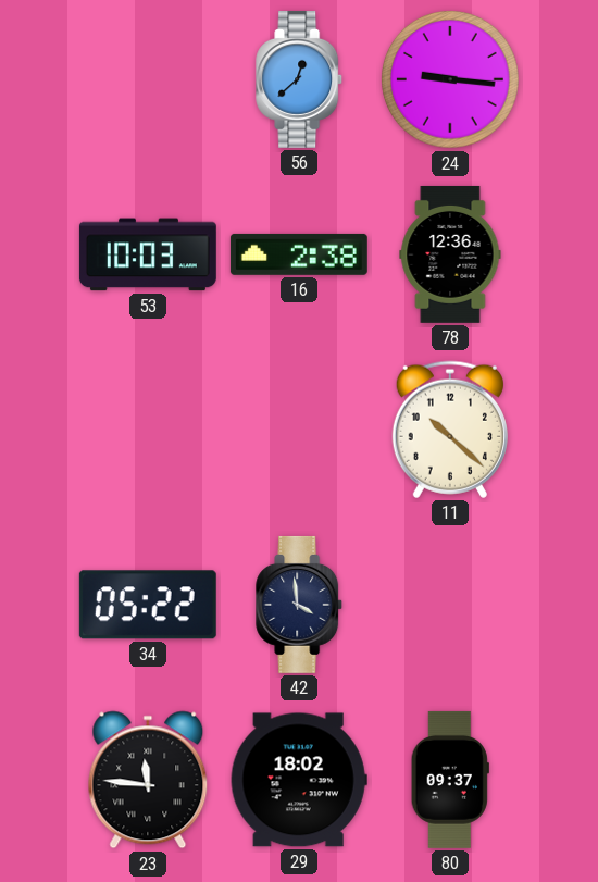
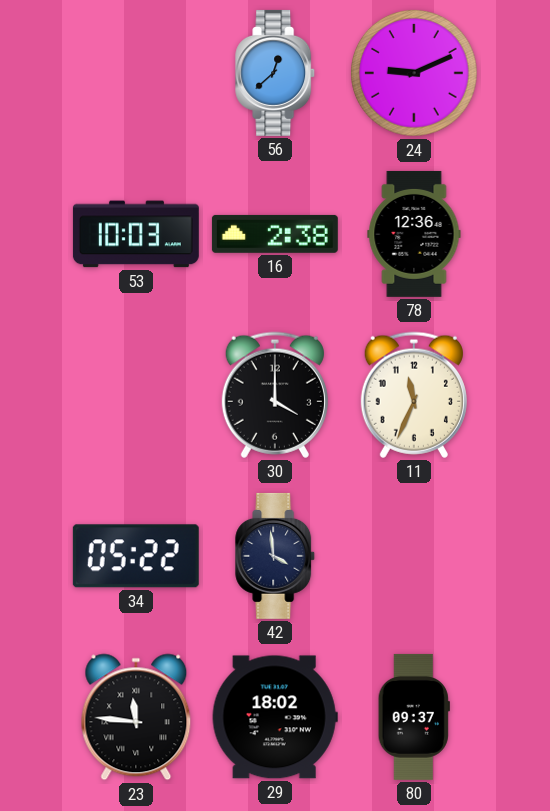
24: 9:16 -> 9:11 (414, 73)
30: none -> 4:00 (275, 395)
11: 10:22 -> 11:34 (414, 395)
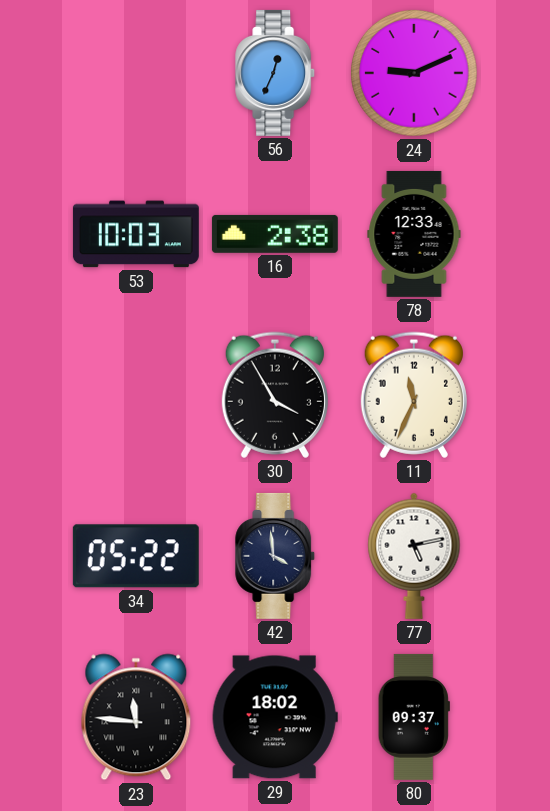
56: 12:38 -> 12:34 (276, 73)
78: 12:36 -> 12:33 (414, 234)
30: 4:00 -> 3:55 (275, 395)
77: none -> 5:13 (414, 556)
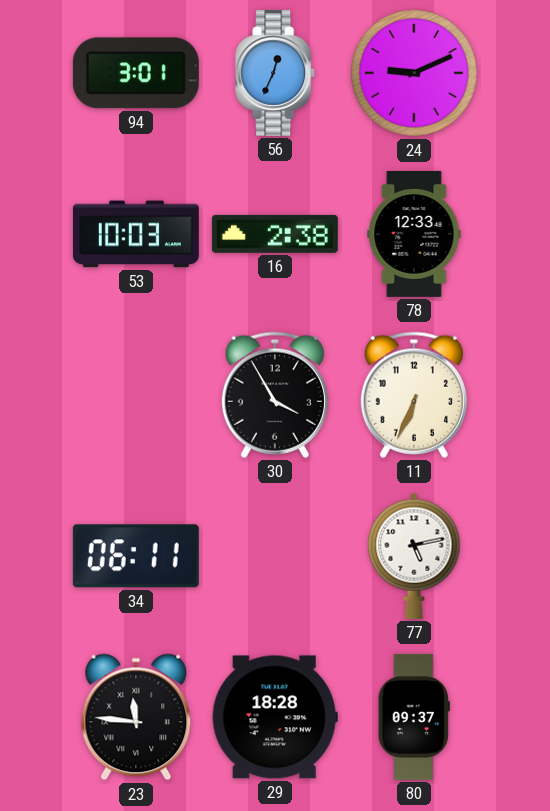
94: none -> 3:01 (136, 73)
11: 11:34 -> 6:34 (414, 395)
34: 05:22 -> 06:11 (136, 556)
42: 3:59 -> none (276, 556)
29: 18:02 -> 18:28 (275, 717)
